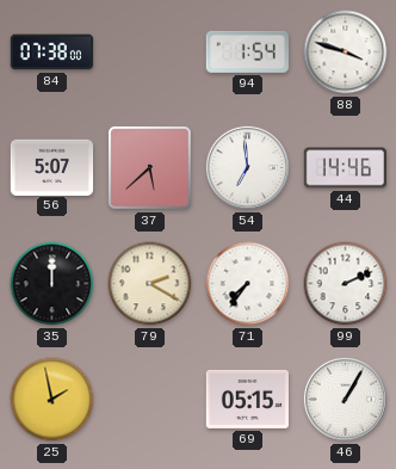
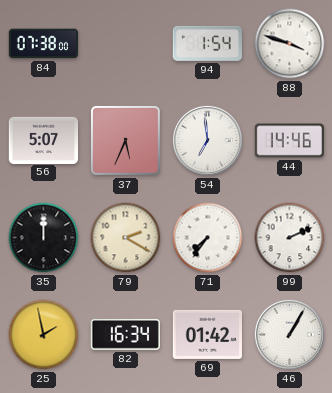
37: 5:38 -> 5:34 (126, 141)
82: none -> 16:34 (125, 334)
69: 05:15 -> 01:42 (208, 334)
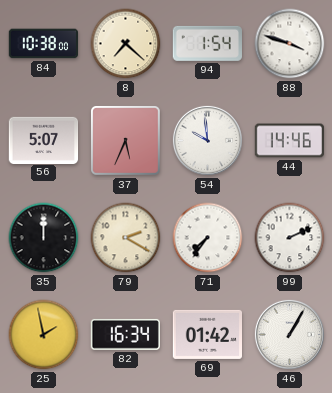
84: 07:38 -> 10:38 (44, 44)
8: none -> 7:22 (126, 44)
54: 6:59 -> 9:59 (207, 140)
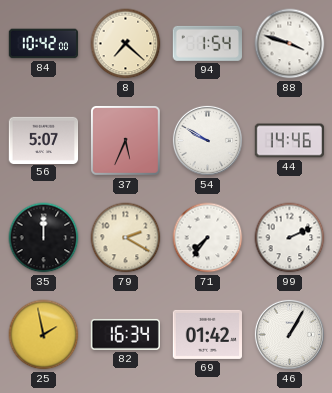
84: 10:38 -> 10:42 (44, 44)
54: 9:59 -> 9:50 (207, 140)
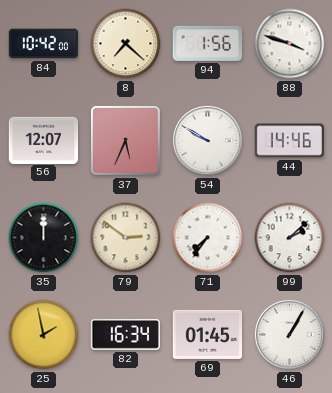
94: 1:54 -> 1:56 (207, 43)
56: 5:07 -> 12:07 (44, 140)
79: 2:20 -> 2:51 (126, 238)
99: 2:11 -> 2:08 (290, 238)
69: 01:42 -> 01:45 (208, 334)
